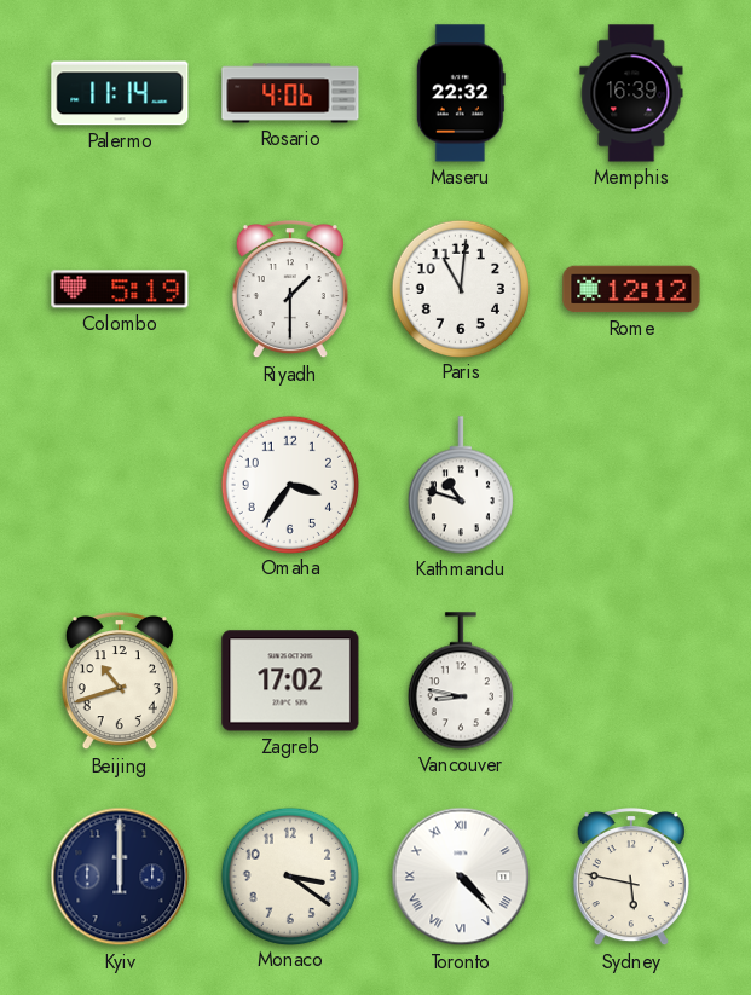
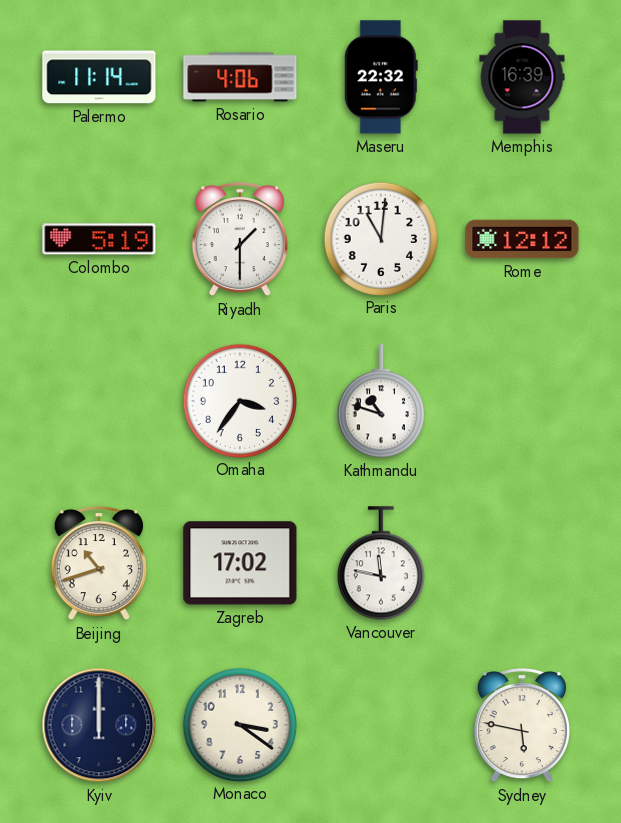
Vancouver: 8:47 -> 11:47 (381, 563)
Toronto: 4:23 -> none (461, 877)
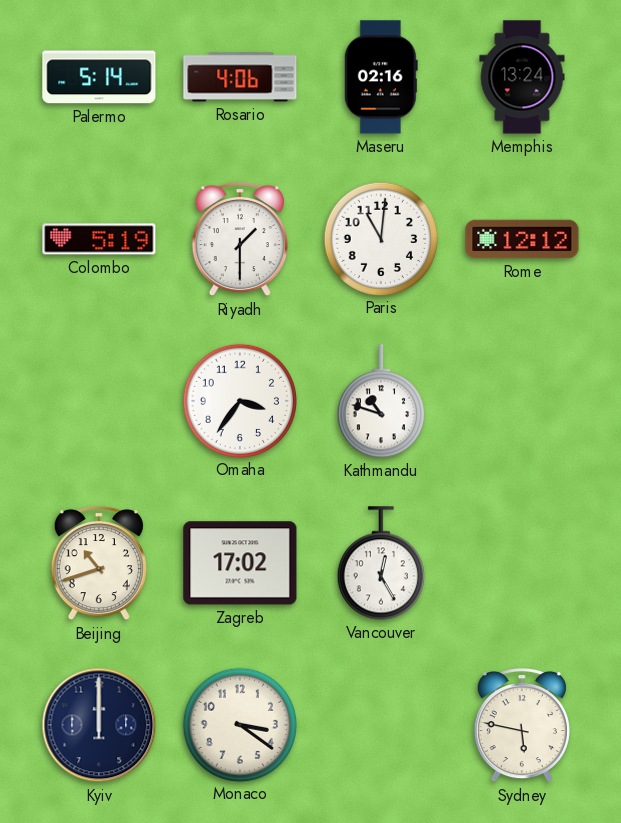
Palermo: 11:14 -> 5:14 (99, 77)
Maseru: 22:32 -> 02:16 (381, 77)
Memphis: 16:39 -> 13:24 (522, 77)
Vancouver: 11:47 -> 12:25 (381, 563)
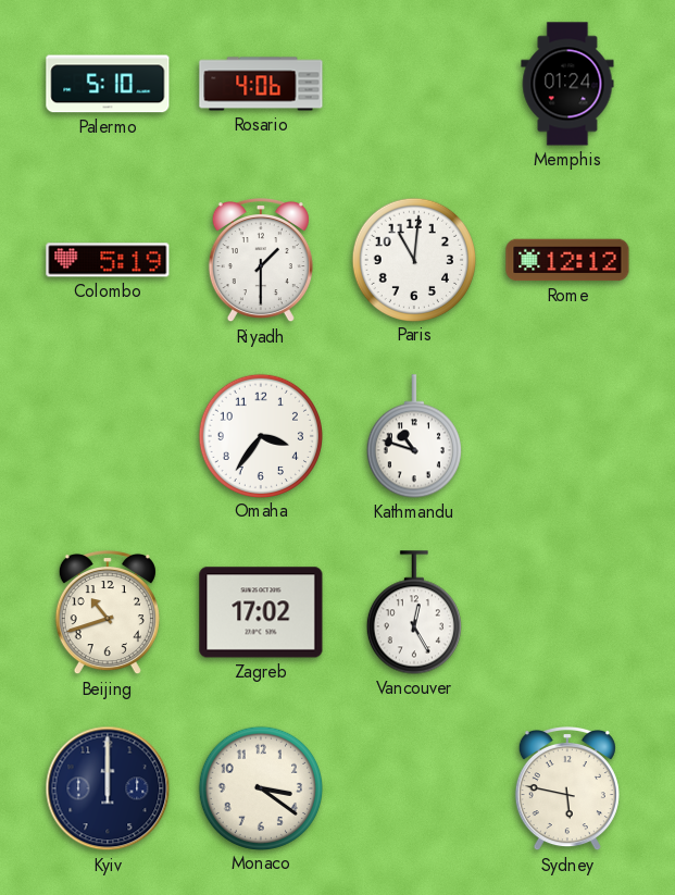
Palermo: 5:14 -> 5:10 (108, 84)
Maseru: 02:16 -> none (381, 77)
Memphis: 13:24 -> 01:24 (567, 84)
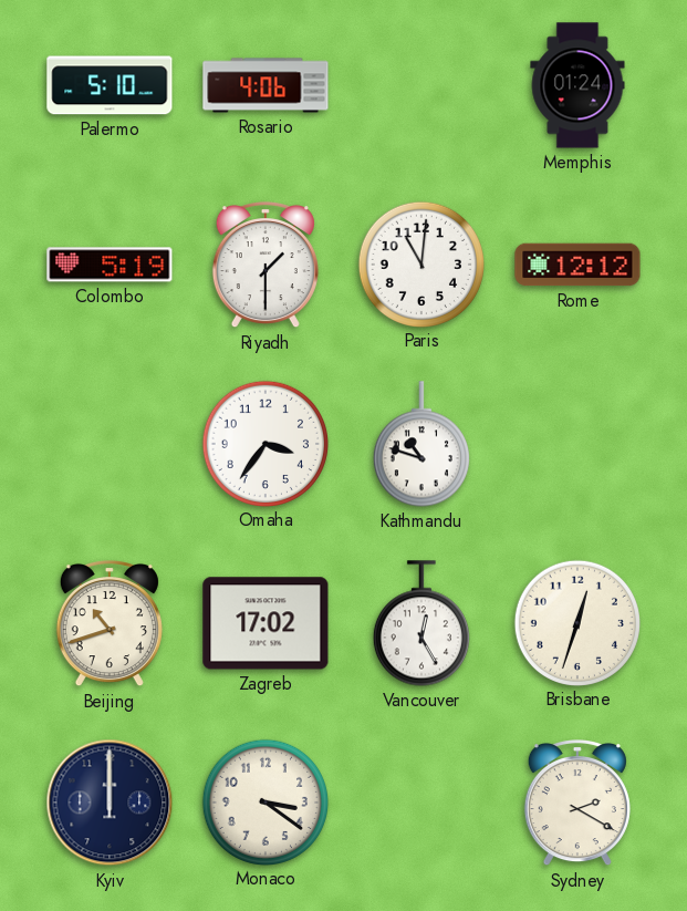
Brisbane: none -> 12:33 (576, 622)
Sydney: 5:47 -> 2:20 (577, 804)
